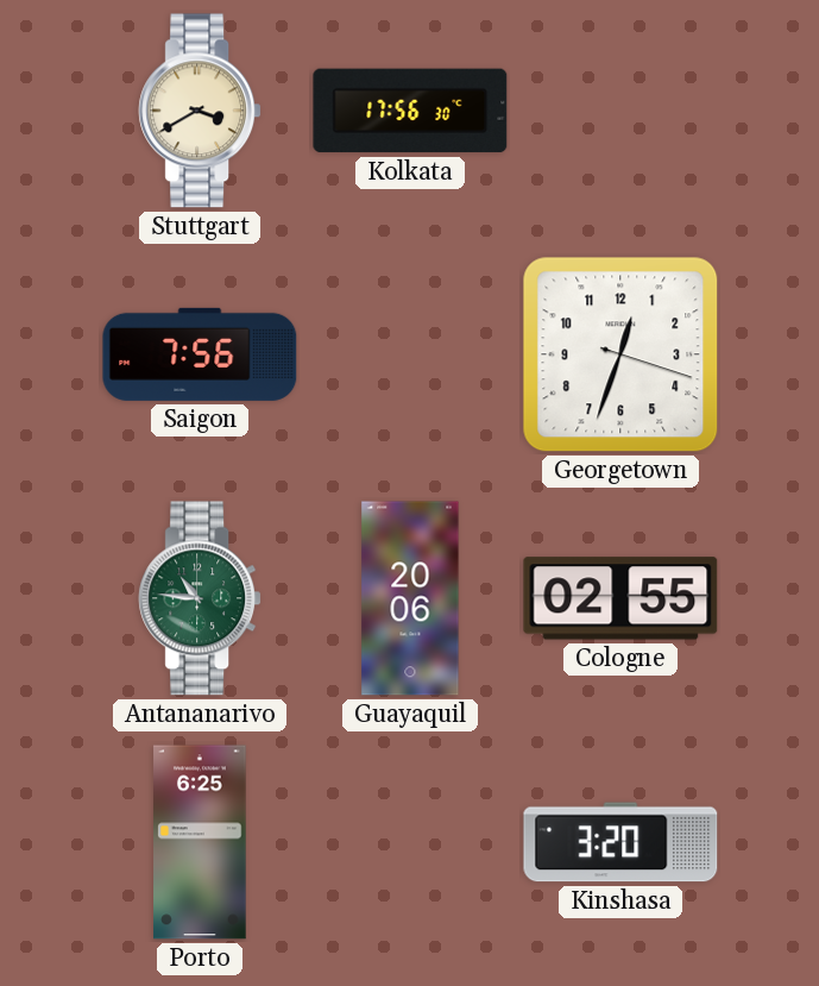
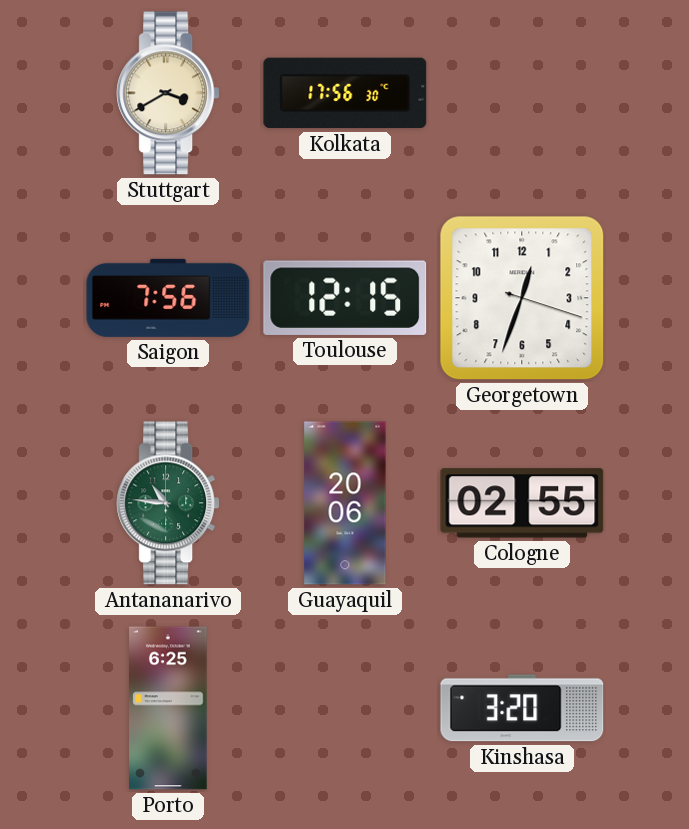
Toulouse: none -> 12:15 (345, 298)
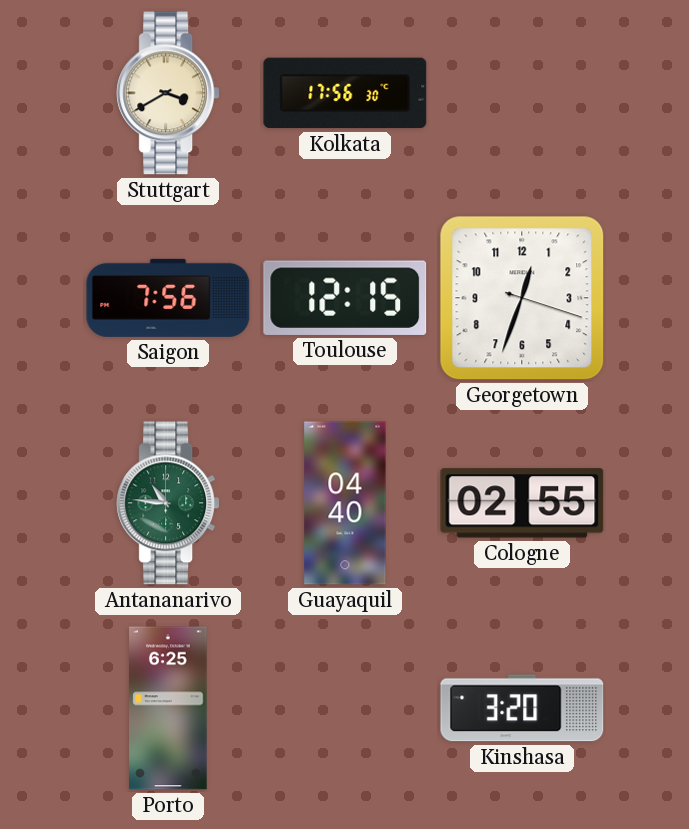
Guayaquil: 20:06 -> 04:40 (345, 503)
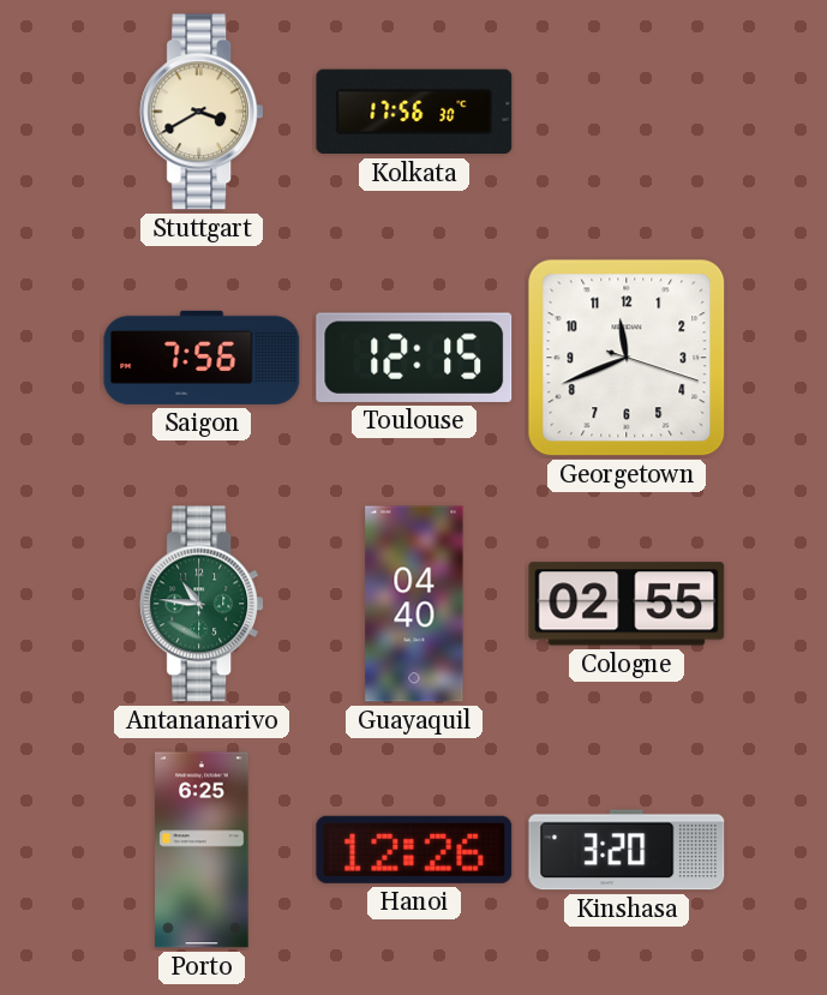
Georgetown: 12:33 -> 11:41 (627, 358)
Hanoi: none -> 12:26 (414, 850)
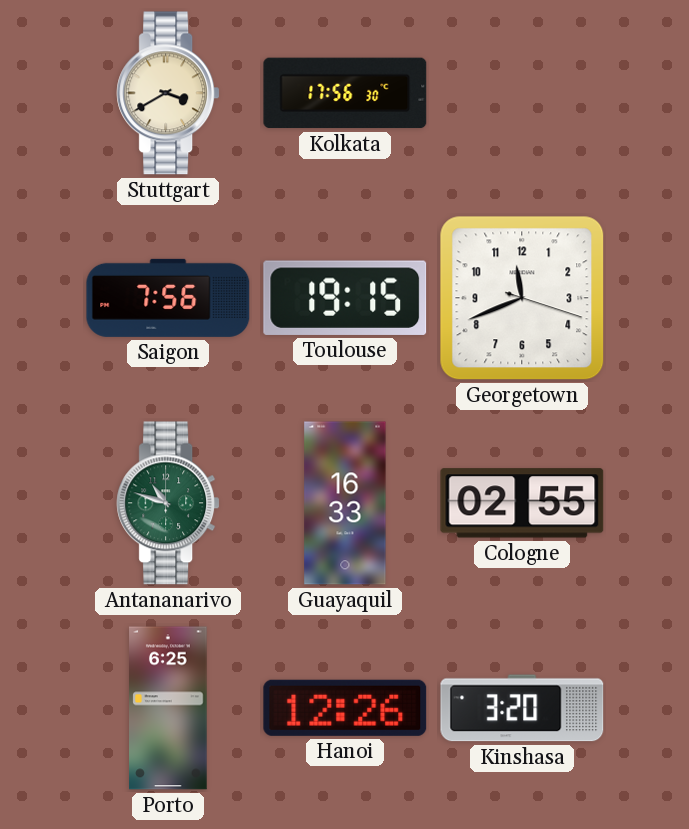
Toulouse: 12:15 -> 19:15 (345, 298)
Antananarivo: 10:46 -> 10:48 (168, 503)
Guayaquil: 04:40 -> 16:33 (345, 503)
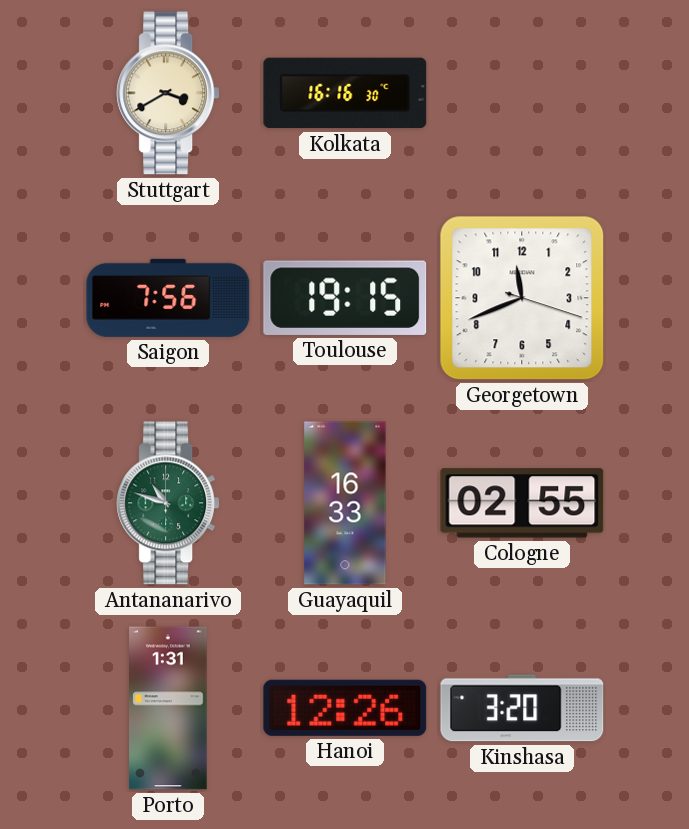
Kolkata: 17:56 -> 16:16 (345, 93)
Porto: 6:25 -> 1:31 (168, 708)
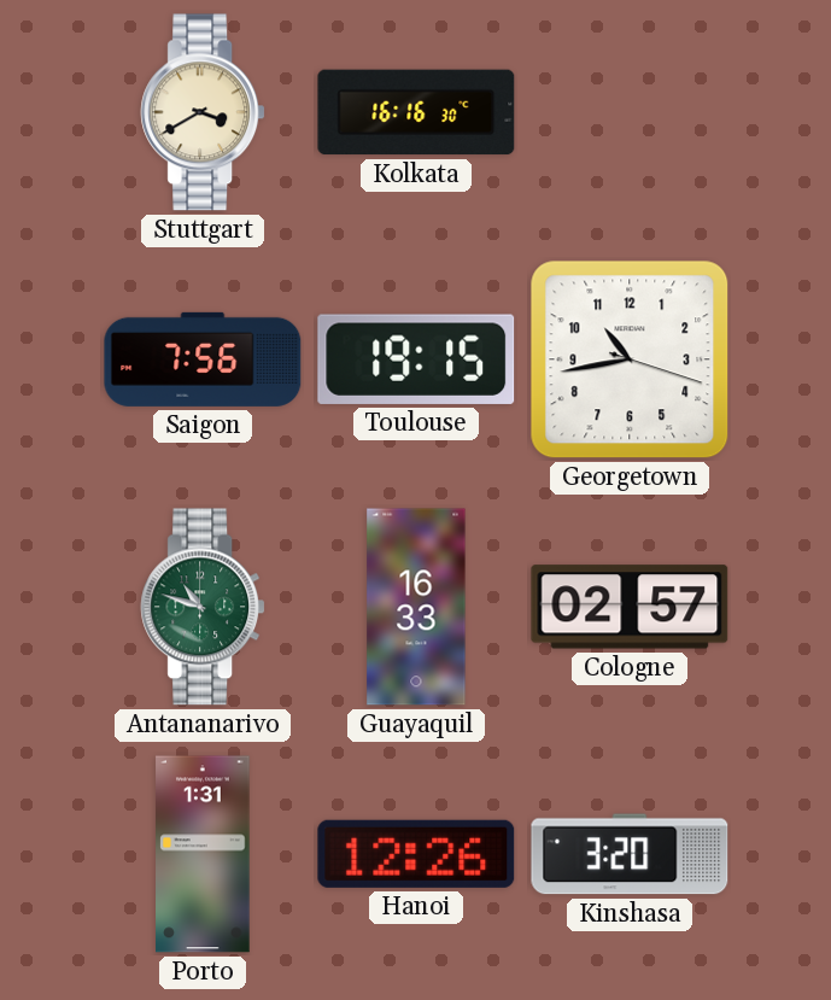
Georgetown: 11:41 -> 10:43 (630, 359)
Cologne: 02:55 -> 02:57 (630, 607)
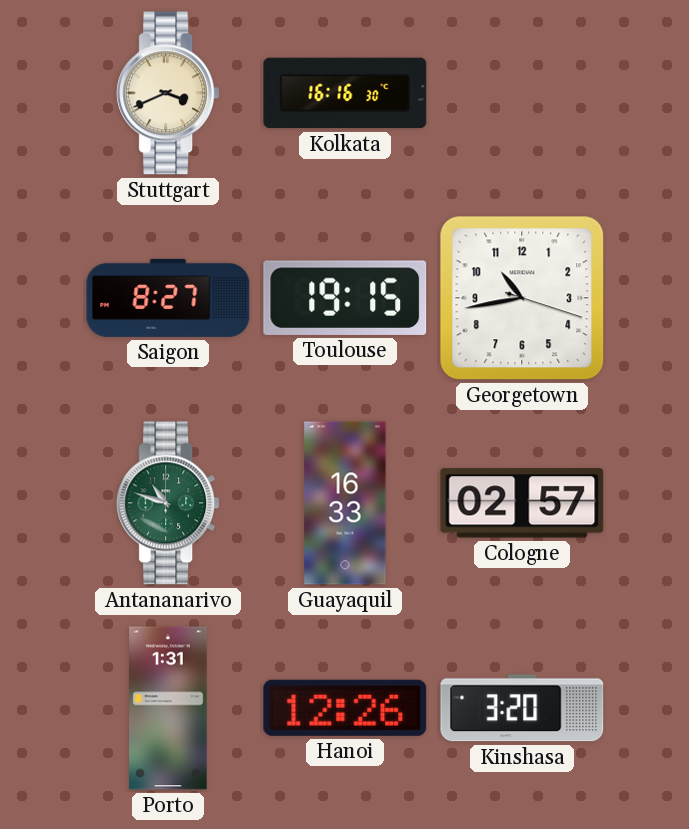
Stuttgart: 3:40 -> 3:41 (168, 93)
Saigon: 7:56 -> 8:27 (168, 298)
